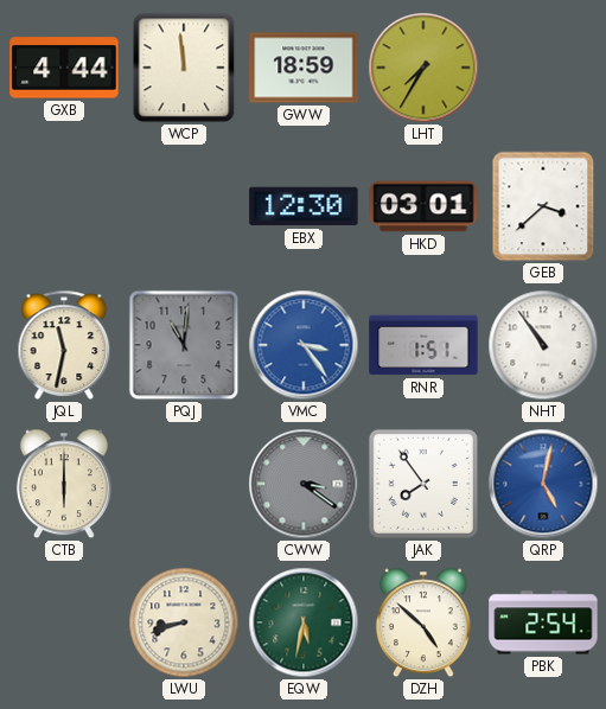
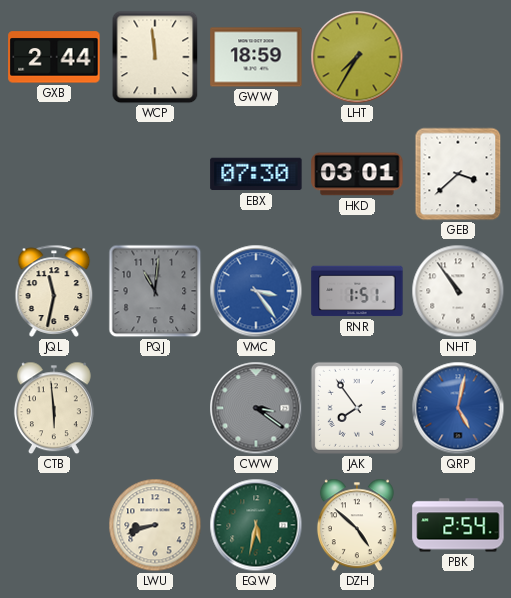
GXB: 4:44 -> 2:44 (54, 57)
EBX: 12:30 -> 07:30 (256, 174)
CTB: 6:00 -> 5:59 (54, 408)
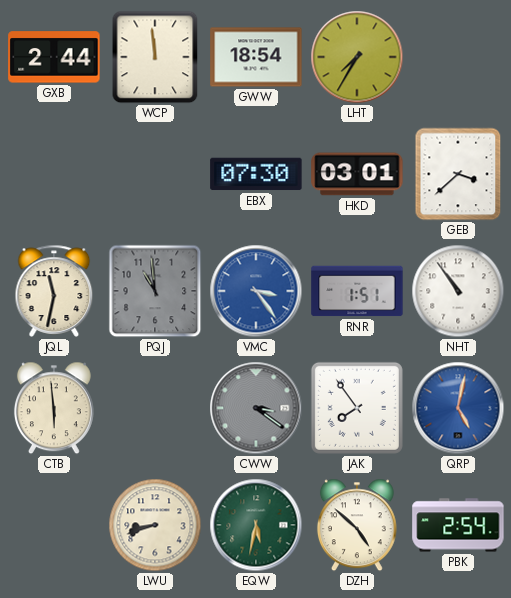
GWW: 18:59 -> 18:54 (256, 57)
PQJ: 11:01 -> 10:59 (155, 291)
